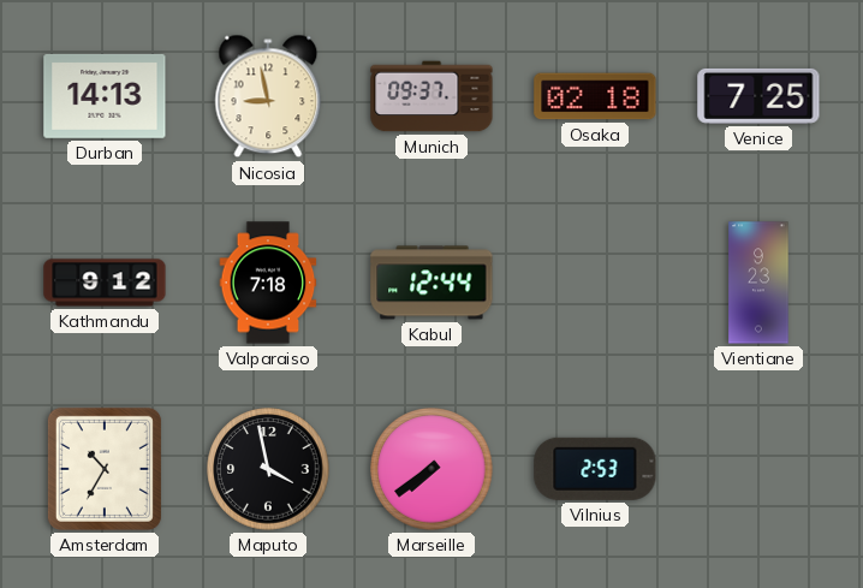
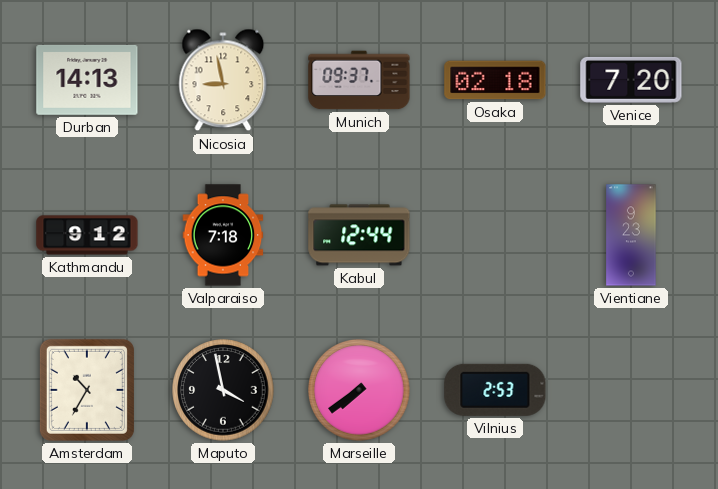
Venice: 7:25 -> 7:20 (631, 80)
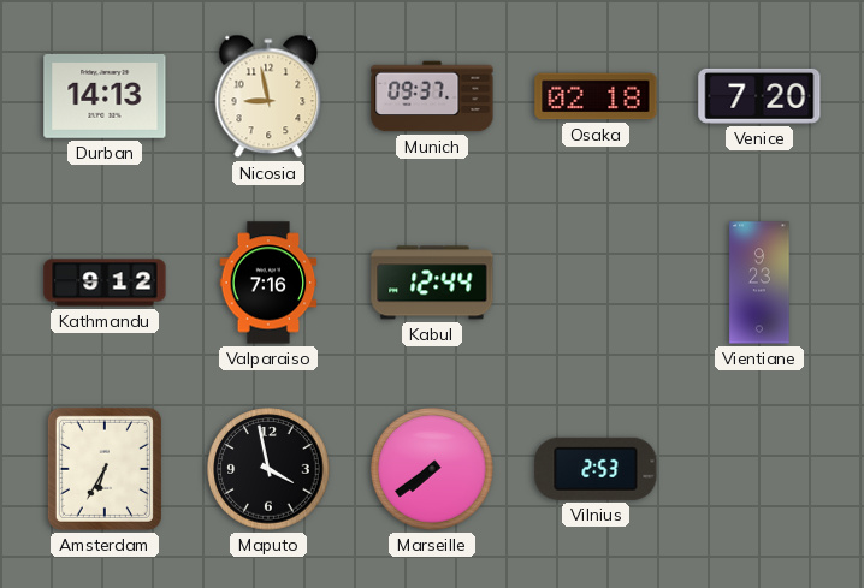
Valparaiso: 7:18 -> 7:16 (268, 283)
Amsterdam: 10:35 -> 6:35 (105, 469)
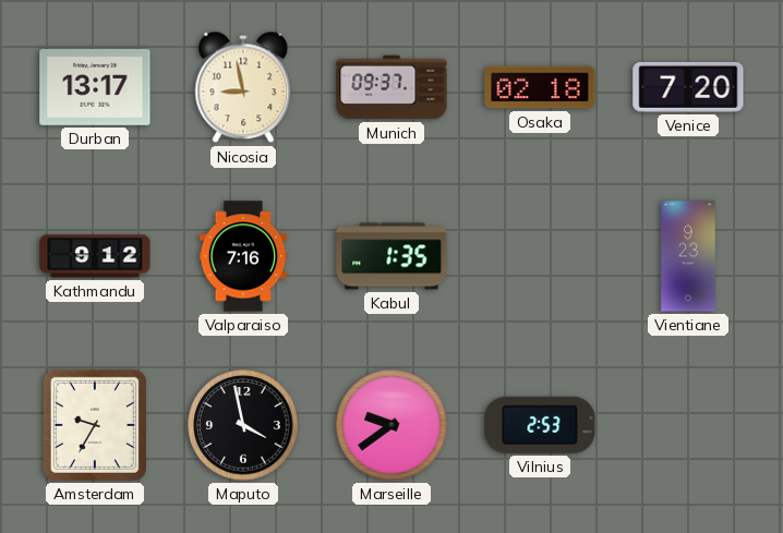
Durban: 14:13 -> 13:17 (95, 87)
Kabul: 12:44 -> 1:35 (391, 256)
Amsterdam: 6:35 -> 9:35 (95, 425)
Marseille: 7:39 -> 9:39 (391, 425)
